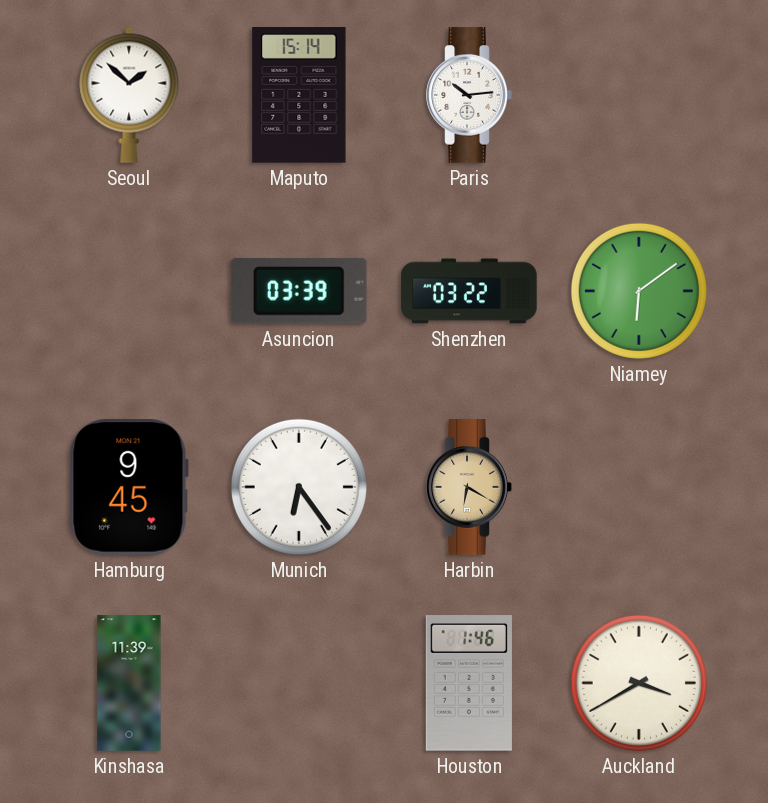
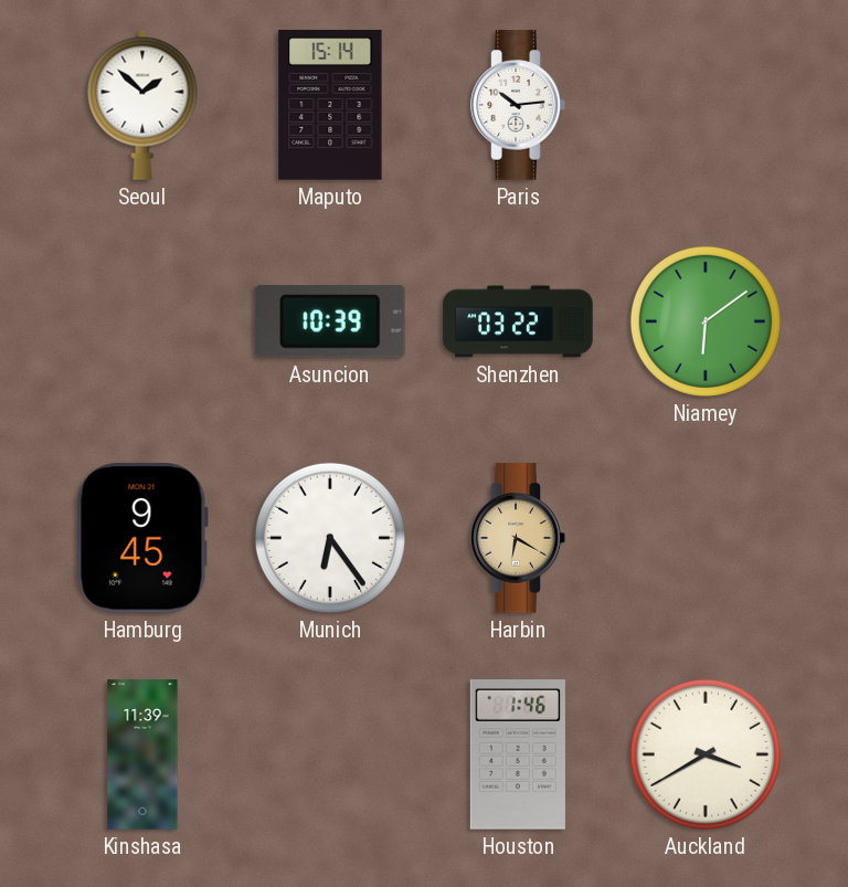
Asuncion: 03:39 -> 10:39 (330, 321)
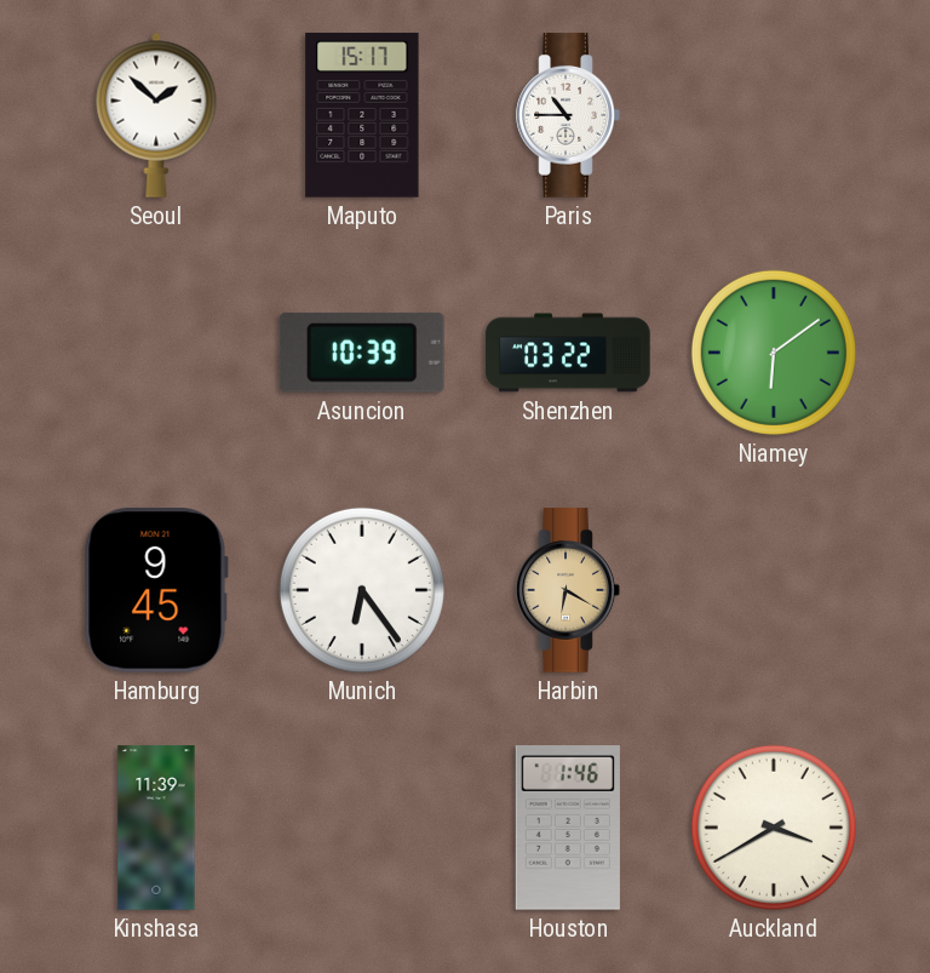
Maputo: 15:14 -> 15:17 (362, 115)
Paris: 10:14 -> 10:45 (568, 115)
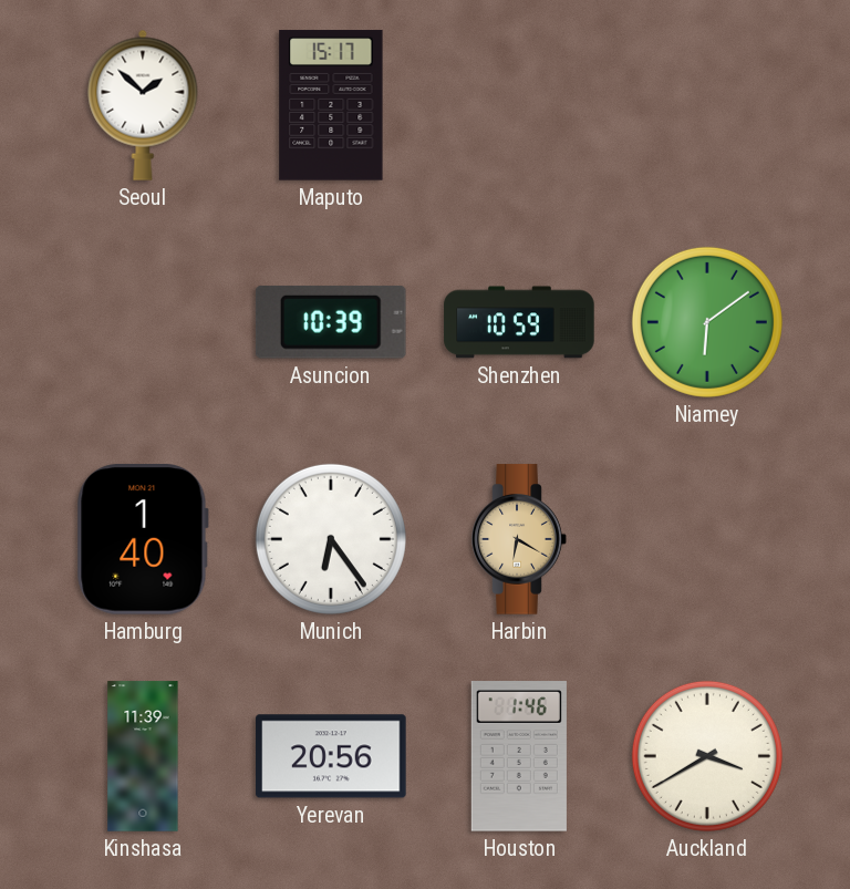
Paris: 10:45 -> none (568, 115)
Shenzhen: 03:22 -> 10:59 (519, 322)
Hamburg: 9:45 -> 1:40 (143, 540)
Yerevan: none -> 20:56 (331, 756)
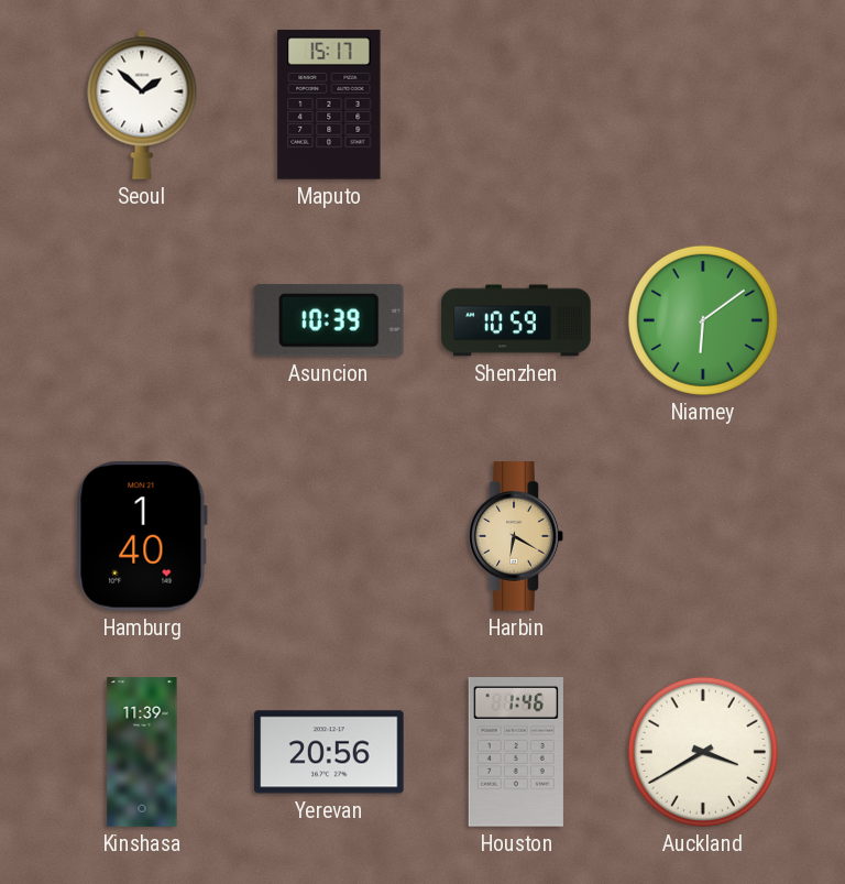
Munich: 6:24 -> none (331, 539)
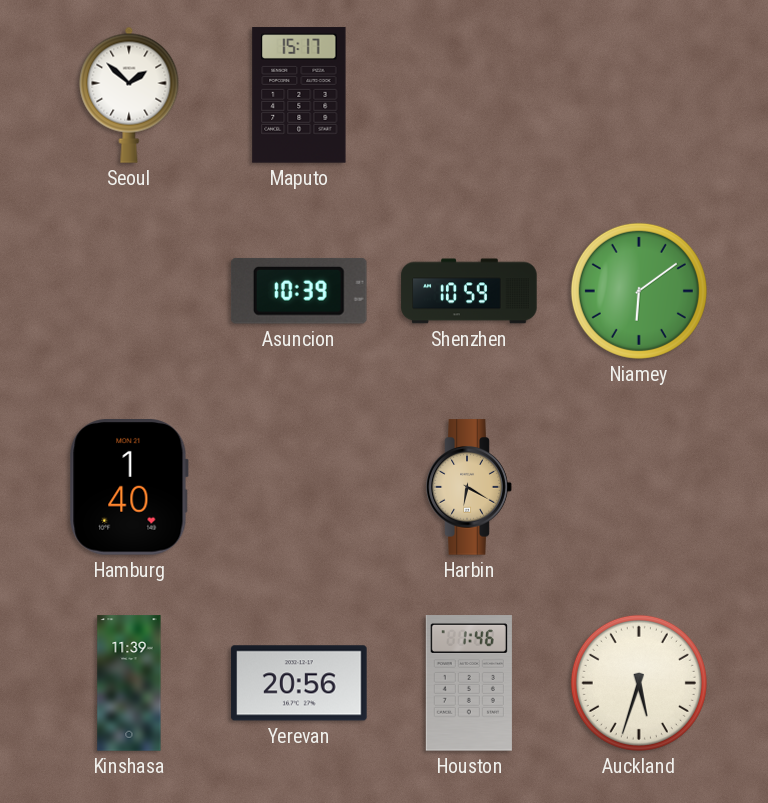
Auckland: 3:40 -> 5:33 (639, 683)
